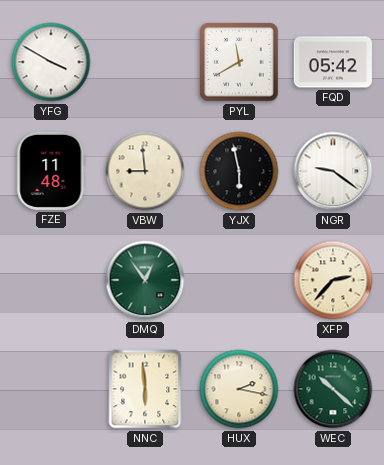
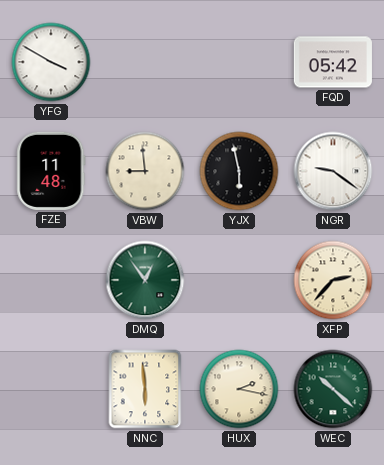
PYL: 11:40 -> none (239, 62)
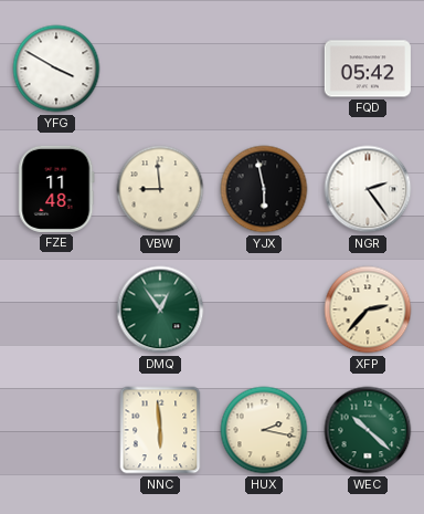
NGR: 9:21 -> 2:24 (368, 189)
